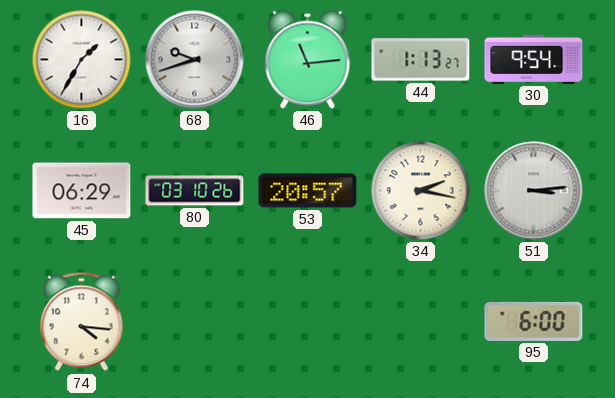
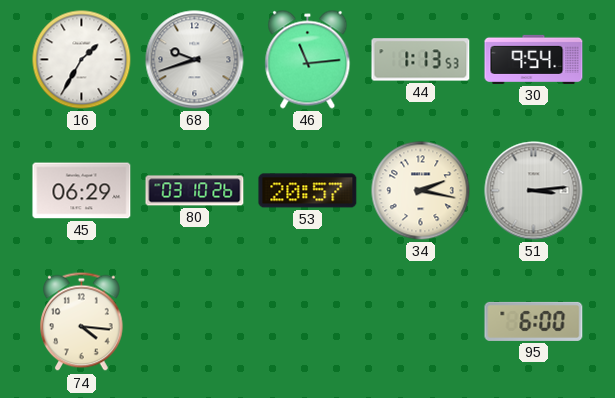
44: 1:13:27 -> 1:13:53 (421, 60)
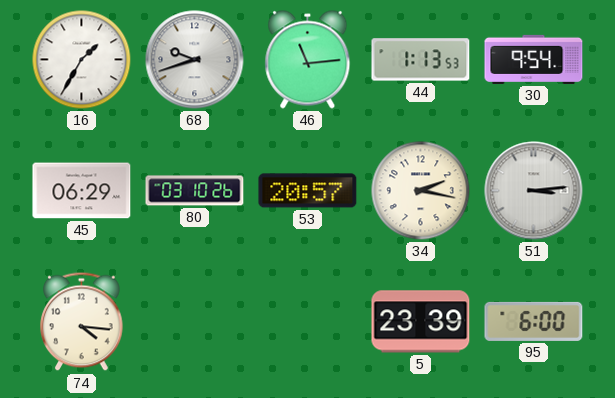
5: none -> 23:39 (421, 322)
